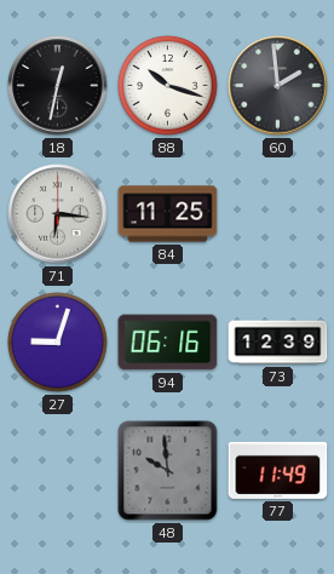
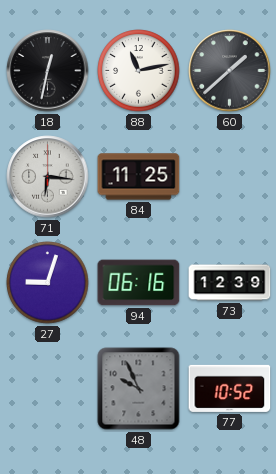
88: 10:18 -> 11:13 (139, 71)
60: 1:59 -> 1:38 (230, 71)
48: 9:59 -> 9:56 (139, 389)
77: 11:49 -> 10:52 (230, 388)
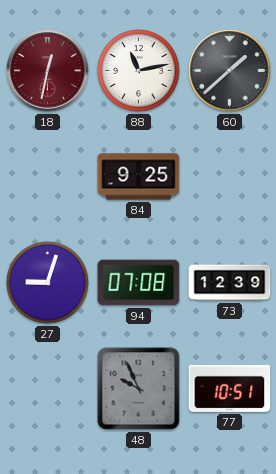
18 dial: black -> burgundy (48, 71)
71: 6:16 -> none (48, 177)
84: 11:25 -> 9:25 (139, 177)
94: 06:16 -> 07:08 (139, 283)
77: 10:52 -> 10:51 (230, 388)
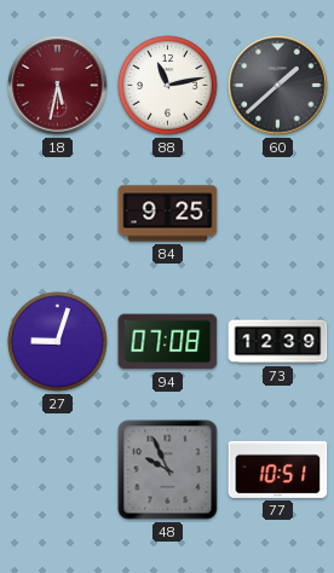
18: 12:32 -> 5:32 (58, 86)
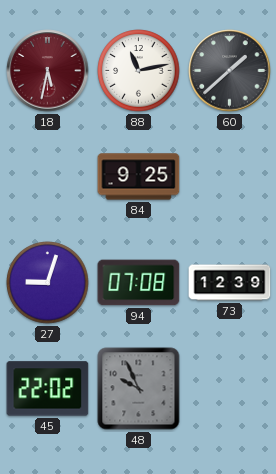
45: none -> 22:02 (48, 389)
77: 10:51 -> none (278, 469)
